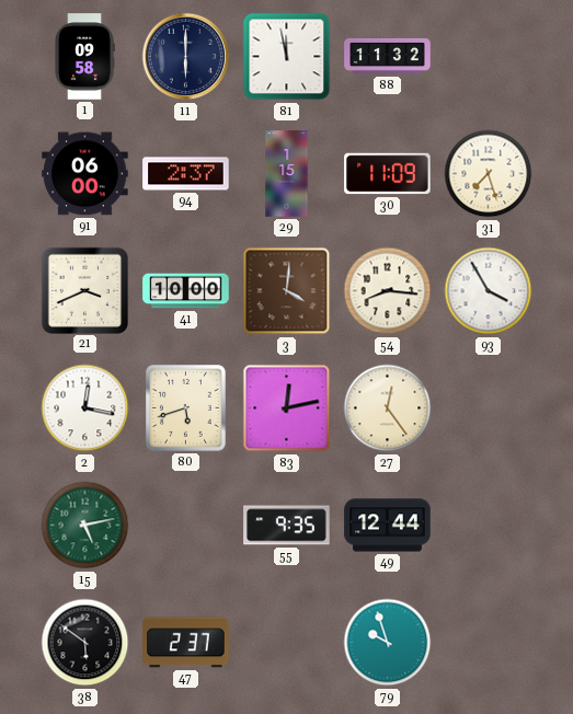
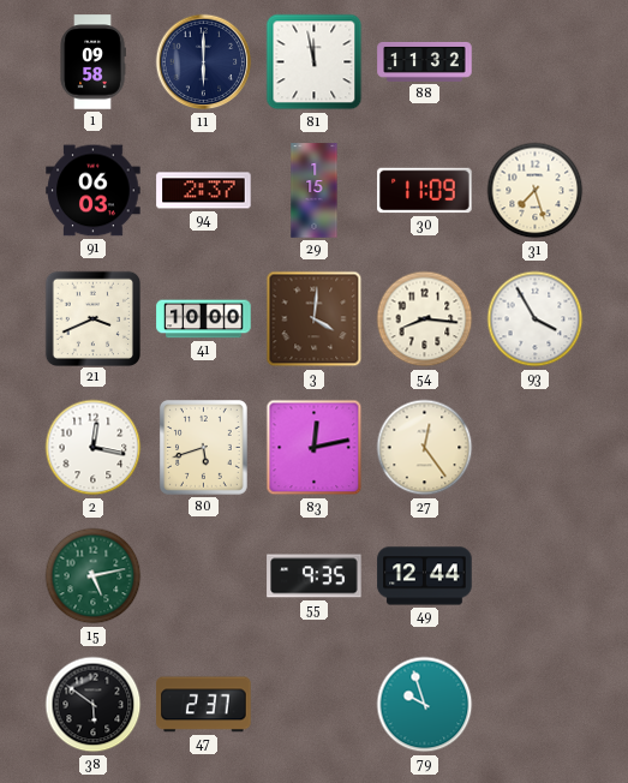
91: 06:00 -> 06:03 (94, 191)
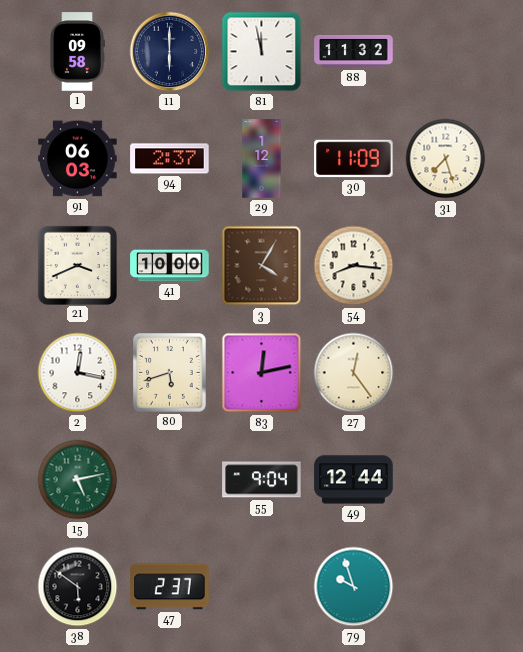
29: 1:15 -> 1:12 (262, 159)
3: 4:01 -> 4:05 (262, 266)
93: 3:55 -> none (536, 319)
55: 9:35 -> 9:04 (262, 480)
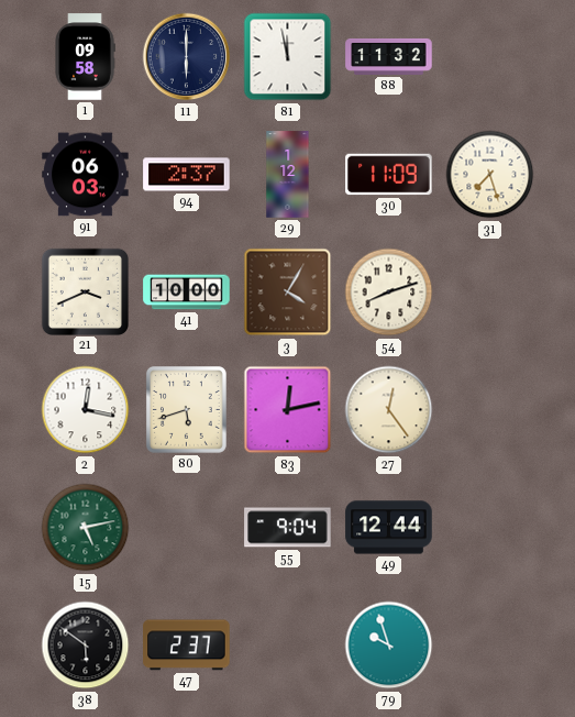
54: 8:16 -> 8:12 (389, 293)
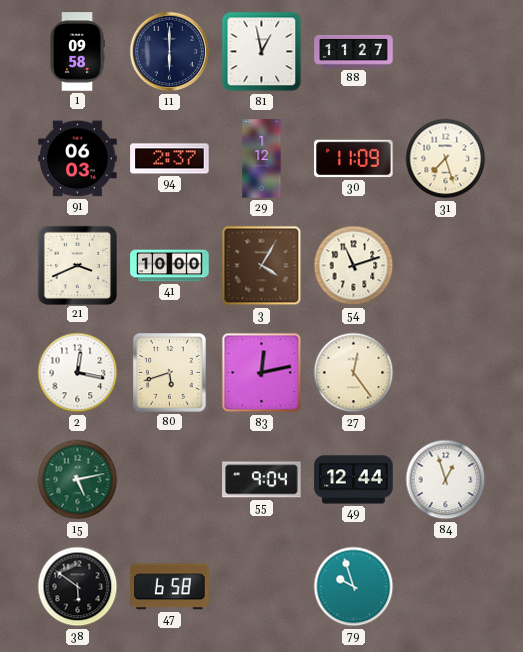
81: 11:58 -> 12:58 (262, 52)
88: 11:32 -> 11:27 (354, 51)
54: 8:12 -> 11:12 (354, 266)
84: none -> 12:57 (446, 480)
47: 2:37 -> 6:58 (170, 587)
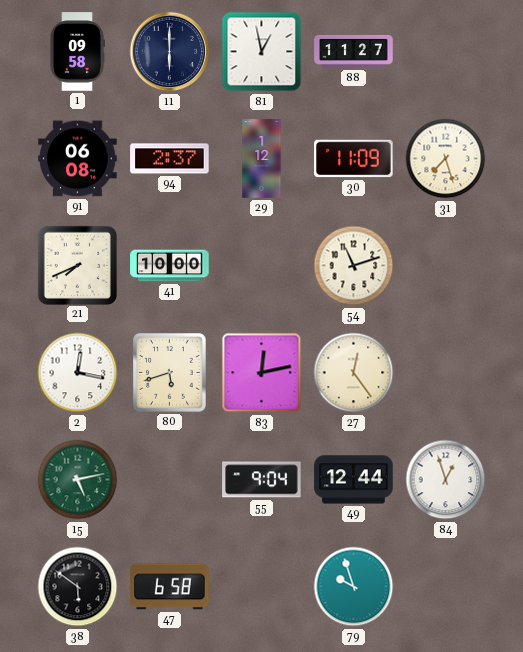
91: 06:03 -> 06:08 (78, 159)
21: 3:41 -> 7:41 (77, 265)
3: 4:05 -> none (262, 266)
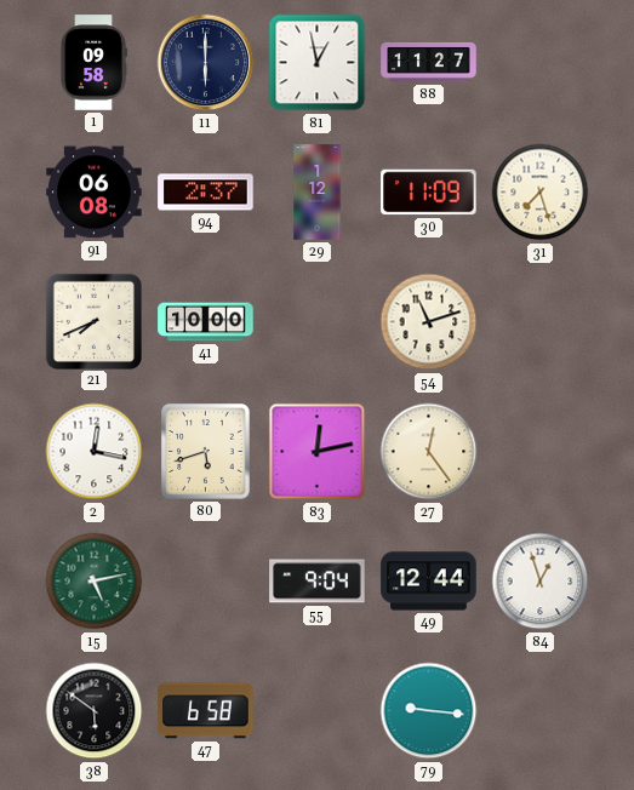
79: 9:57 -> 9:16 (429, 711)
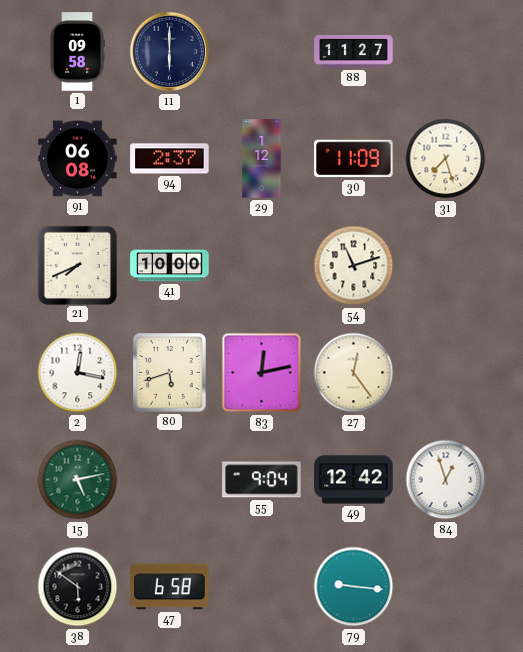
81: 12:58 -> none (318, 63)
49: 12:44 -> 12:42 (354, 480)
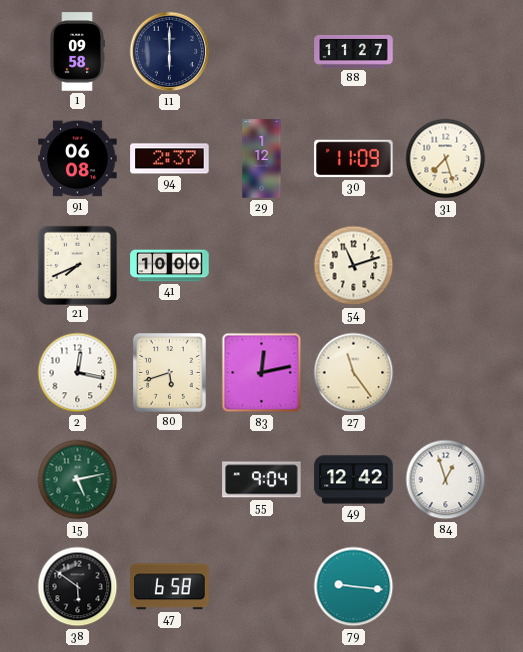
27: 12:24 -> 11:24 (354, 373)
